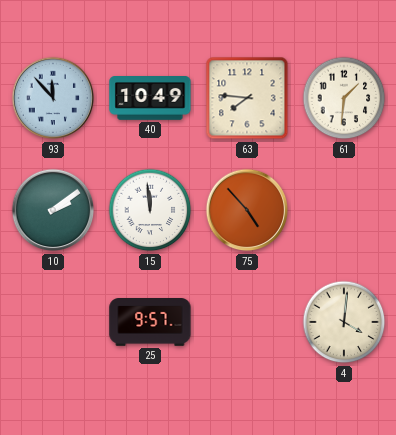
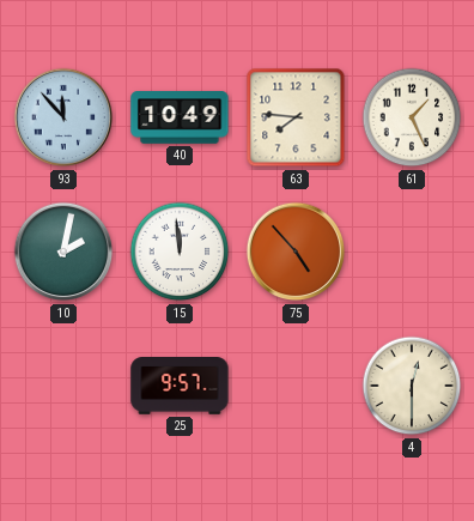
61: 1:31 -> 1:26 (412, 117)
10: 2:09 -> 2:02 (63, 252)
4: 4:01 -> 12:30 (412, 386)
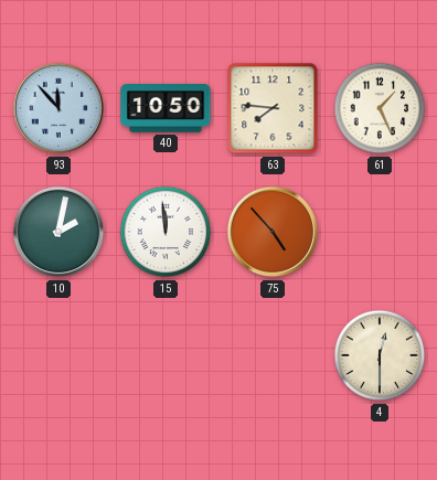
40: 10:49 -> 10:50 (166, 108)
25: 9:57 -> none (180, 387)
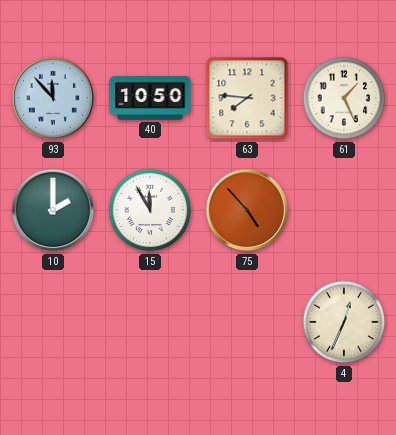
10: 2:02 -> 2:00 (53, 210)
15: 11:59 -> 11:55 (150, 210)
4: 12:30 -> 12:34 (344, 322)
